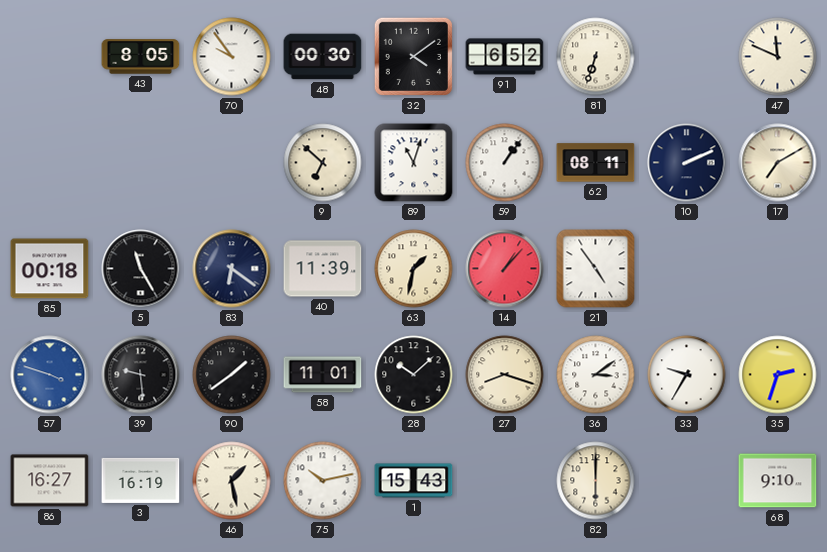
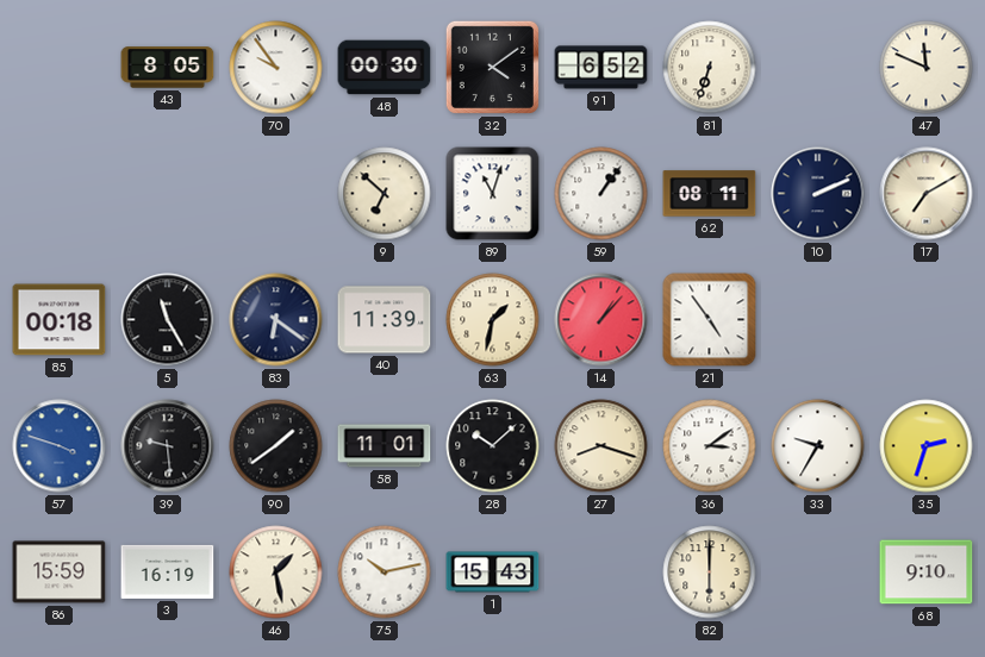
86: 16:27 -> 15:59 (60, 572)
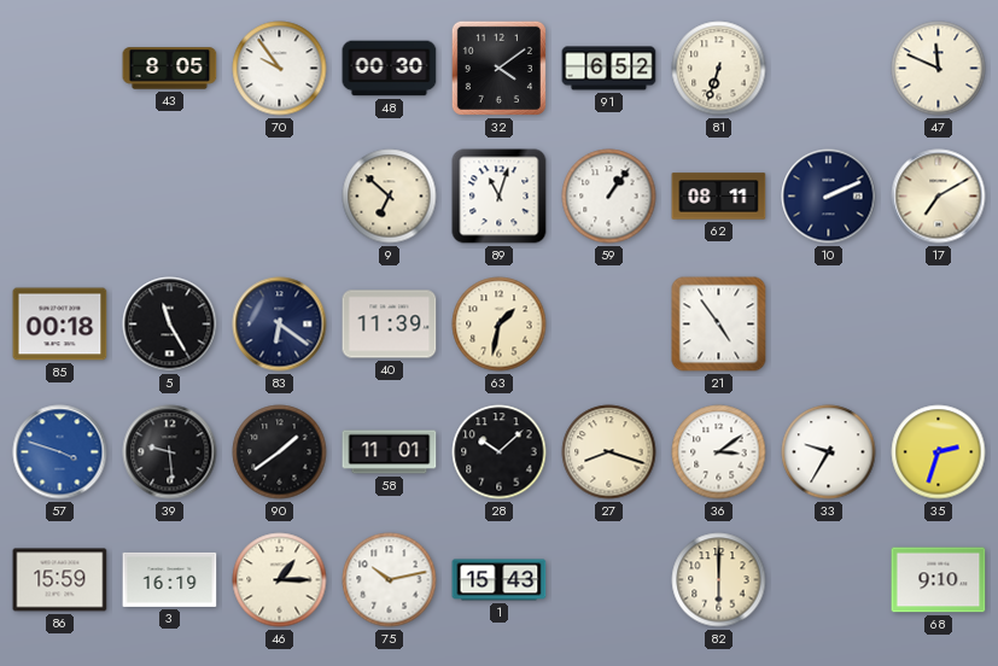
14: 1:07 -> none (601, 320)
46: 1:28 -> 1:15 (280, 580)
